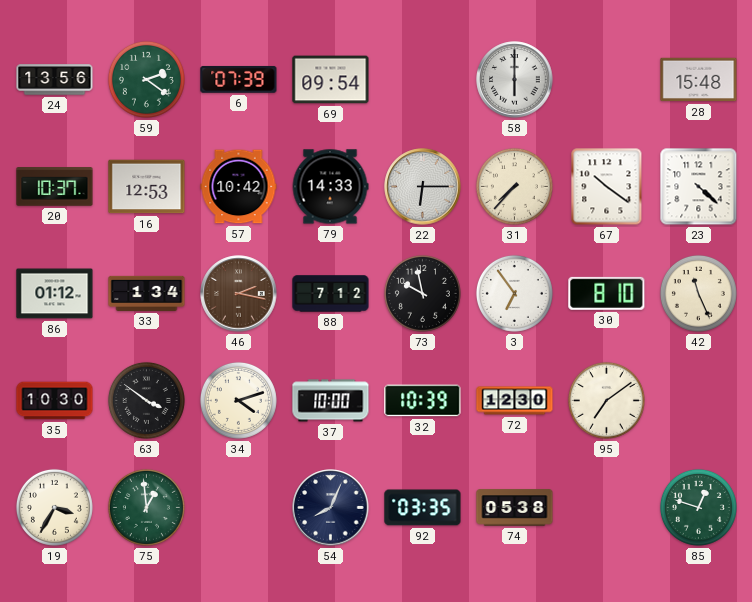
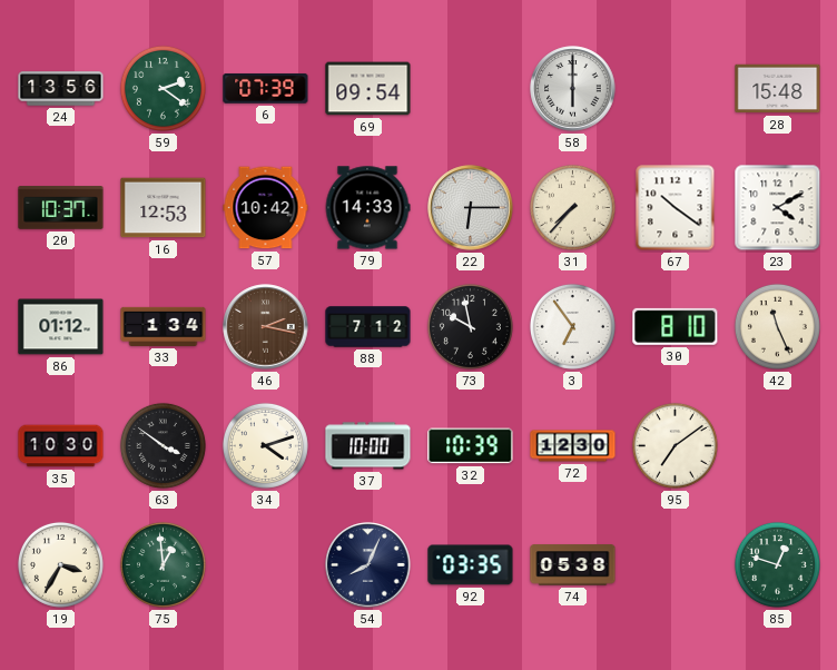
23: 4:22 -> 4:10 (778, 208)
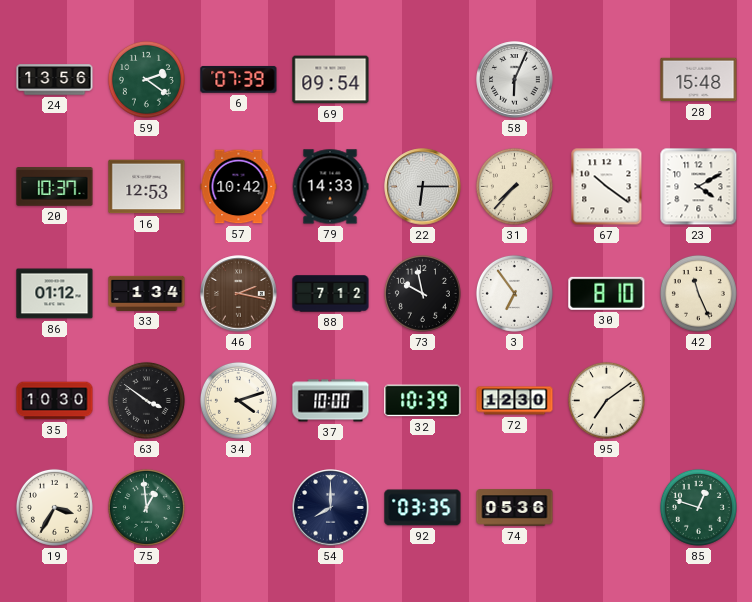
58: 6:00 -> 6:04 (515, 80)
54: 8:04 -> 8:00 (331, 508)
74: 05:38 -> 05:36 (515, 508)
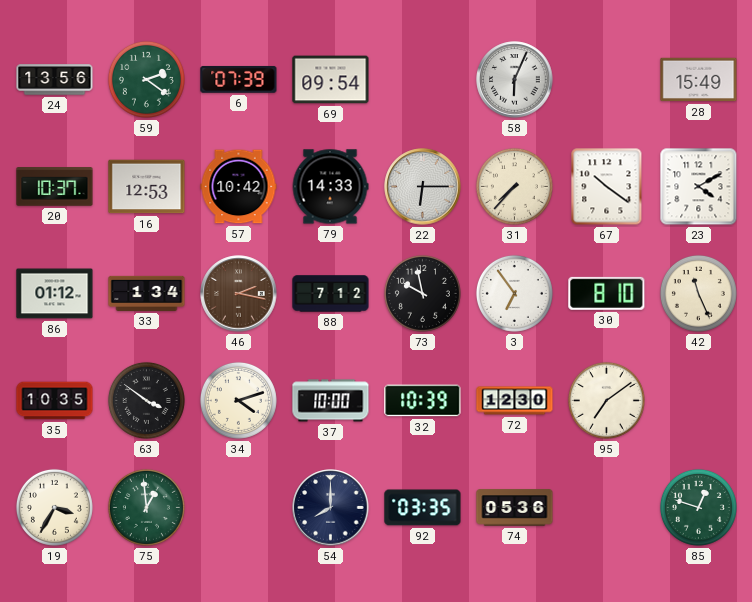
28: 15:48 -> 15:49 (699, 80)
35: 10:30 -> 10:35 (55, 401)
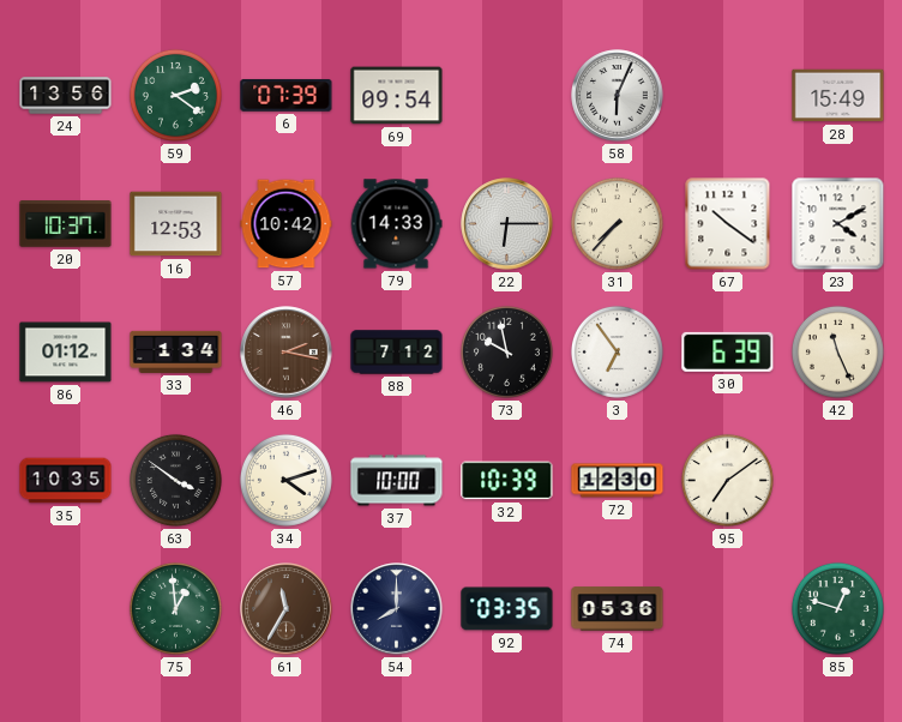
30: 8:10 -> 6:39 (728, 351)
19: 3:35 -> none (54, 507)
61: none -> 11:35 (287, 609)
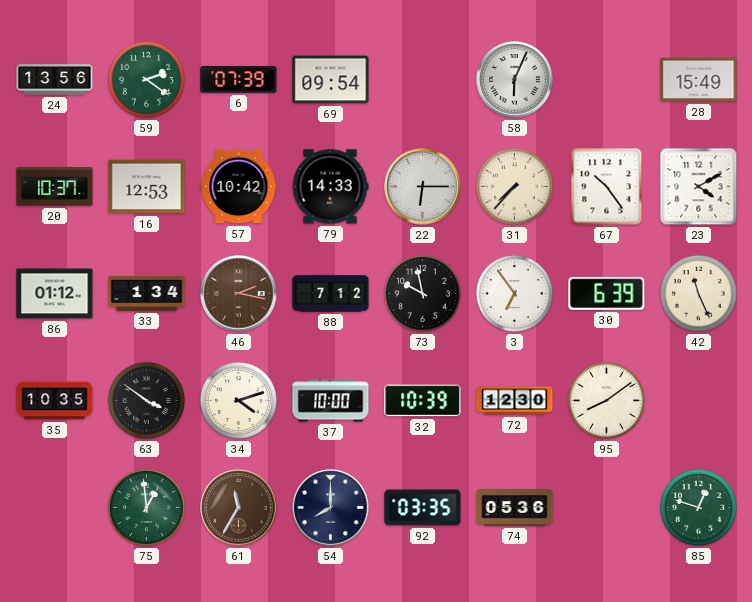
67: 10:21 -> 10:24 (607, 187)
95: 7:09 -> 8:09 (606, 400)
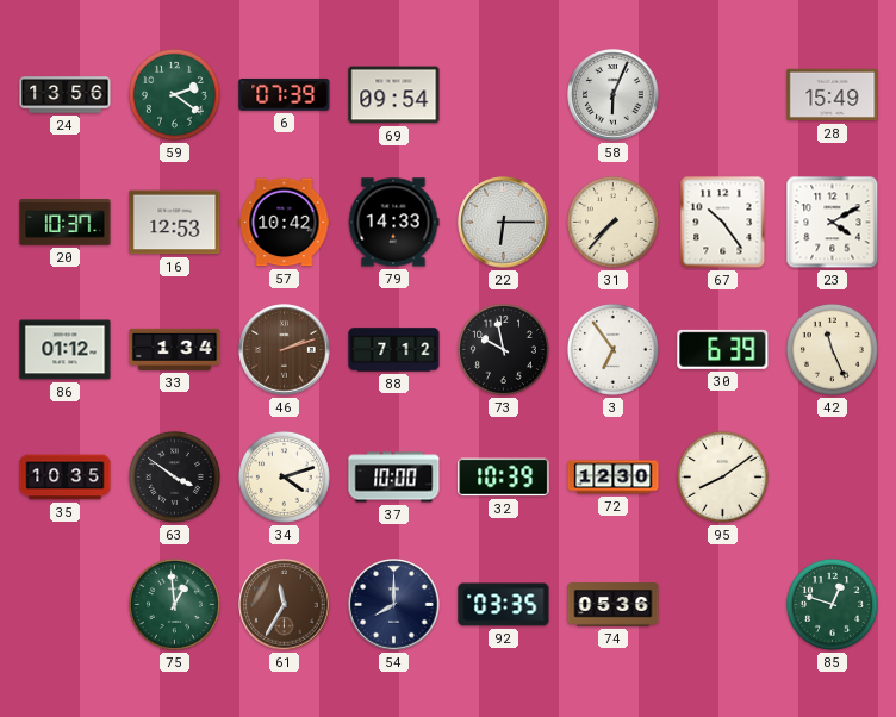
46: 2:17 -> 2:12 (285, 350)
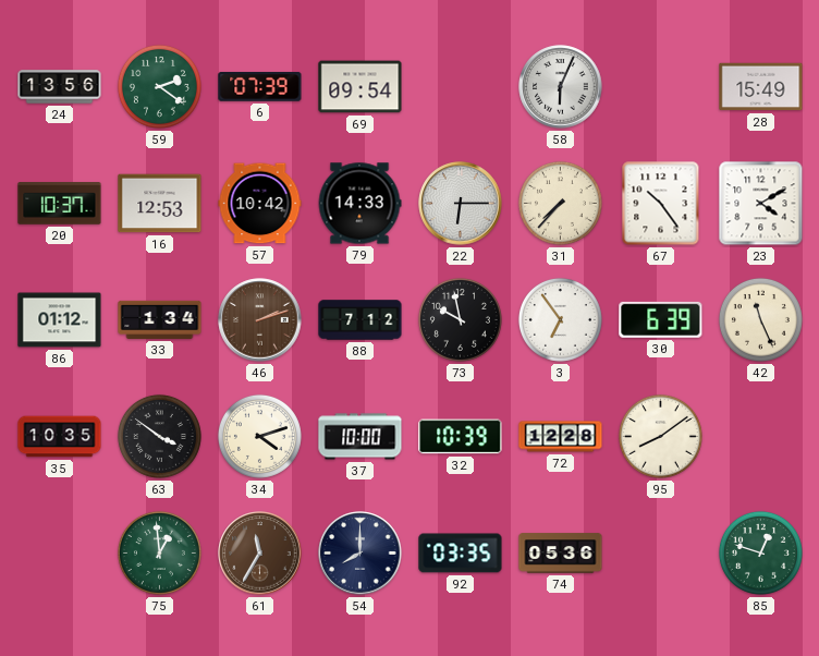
72: 12:30 -> 12:28 (561, 437)
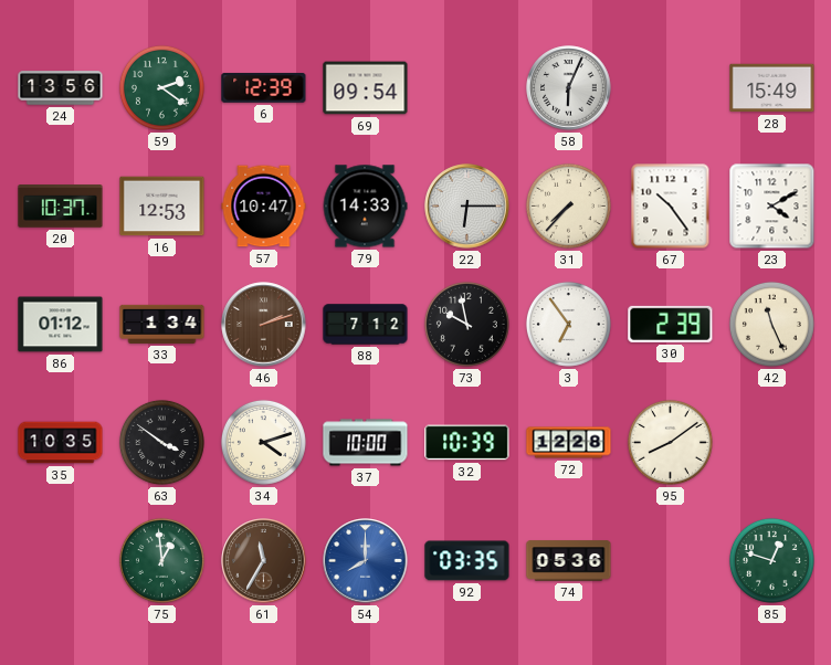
6: 07:39 -> 12:39 (264, 88)
57: 10:42 -> 10:47 (264, 207)
30: 6:39 -> 2:39 (671, 324)
54 dial: navy -> blue (366, 561)
